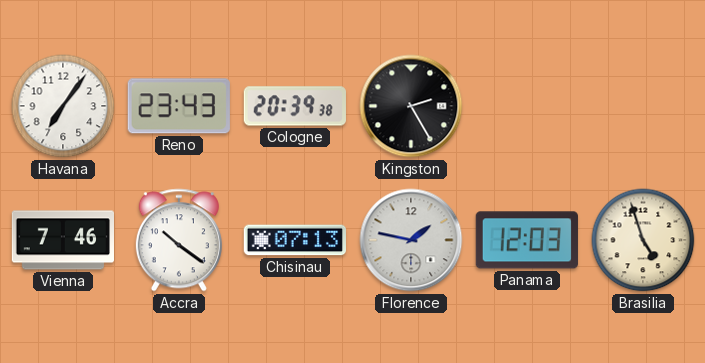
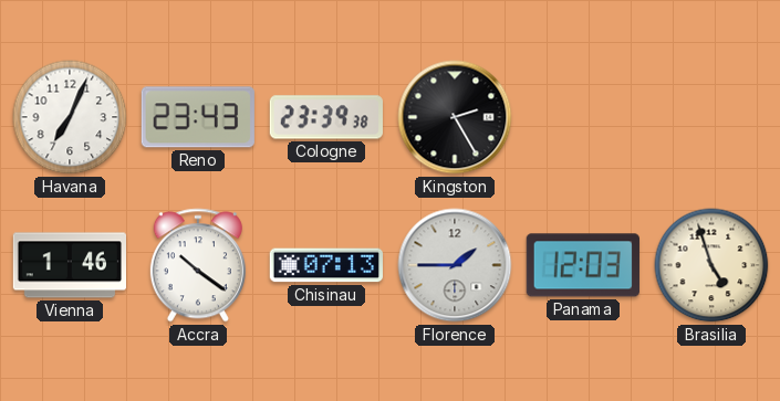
Havana: 7:06 -> 7:04 (70, 117)
Cologne: 20:39 -> 23:39 (325, 117)
Vienna: 7:46 -> 1:46 (69, 265)
Florence: 1:47 -> 1:45 (455, 265)
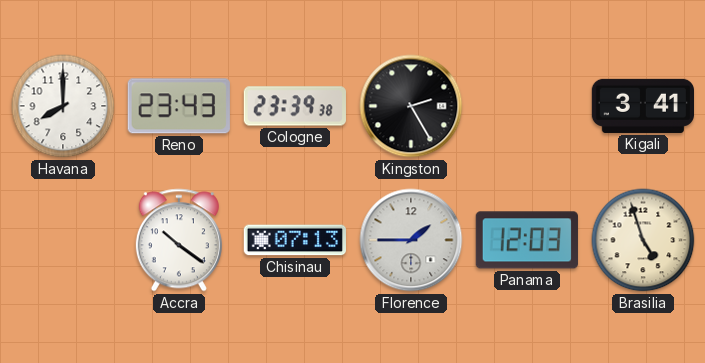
Havana: 7:04 -> 8:00 (63, 106)
Kigali: none -> 3:41 (642, 106)
Vienna: 1:46 -> none (69, 265)
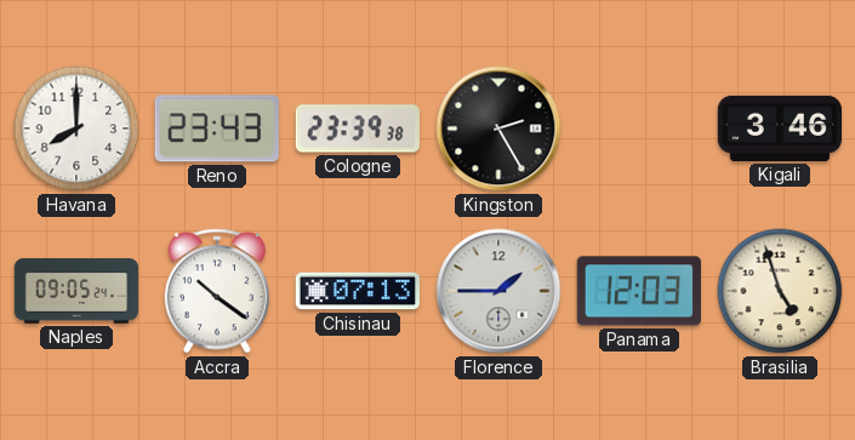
Kigali: 3:41 -> 3:46 (779, 128)
Naples: none -> 09:05 (76, 291)
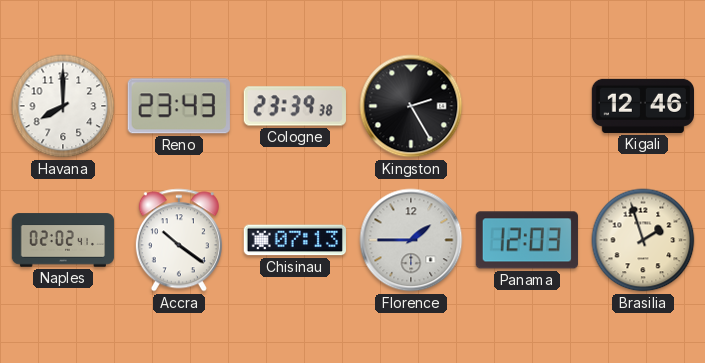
Kigali: 3:46 -> 12:46 (642, 106)
Naples: 09:05 -> 02:02 (63, 240)
Brasilia: 4:57 -> 1:57 (643, 240)
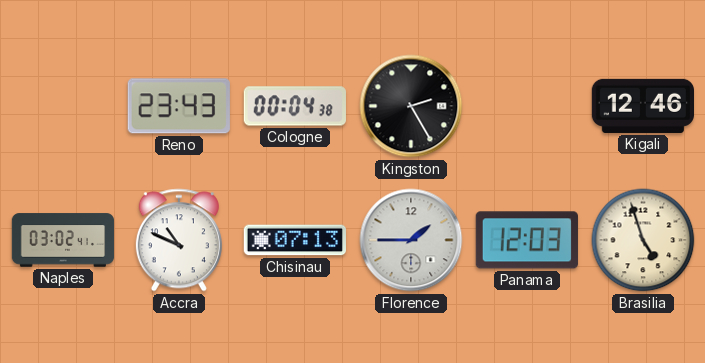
Havana: 8:00 -> none (63, 106)
Cologne: 23:39 -> 00:04 (294, 106)
Naples: 02:02 -> 03:02 (63, 240)
Accra: 10:21 -> 10:49 (179, 240)
Brasilia: 1:57 -> 4:57 (643, 240)
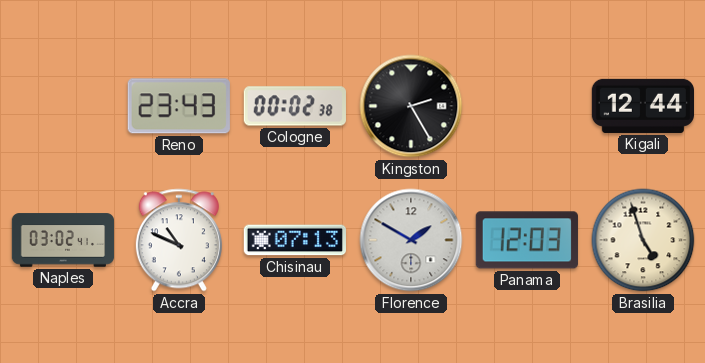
Cologne: 00:04 -> 00:02 (294, 106)
Kigali: 12:46 -> 12:44 (642, 106)
Florence: 1:45 -> 1:50 (411, 240)
